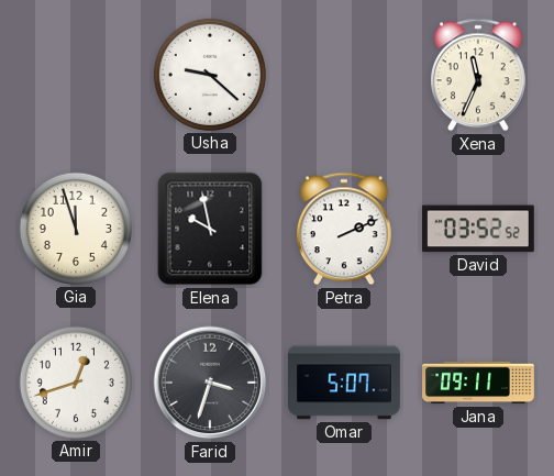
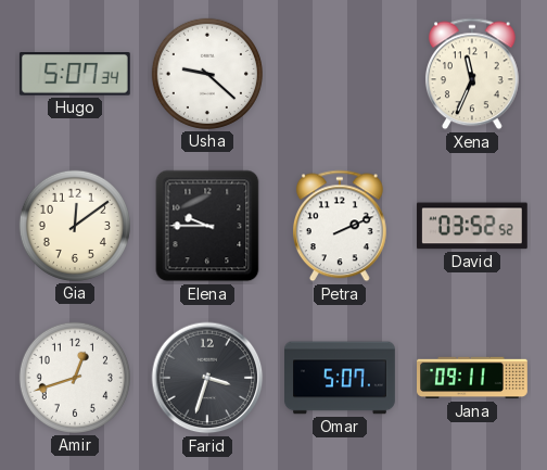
Hugo: none -> 5:07 (75, 75)
Gia: 11:57 -> 12:09 (75, 226)
Elena: 9:58 -> 9:45 (207, 226)
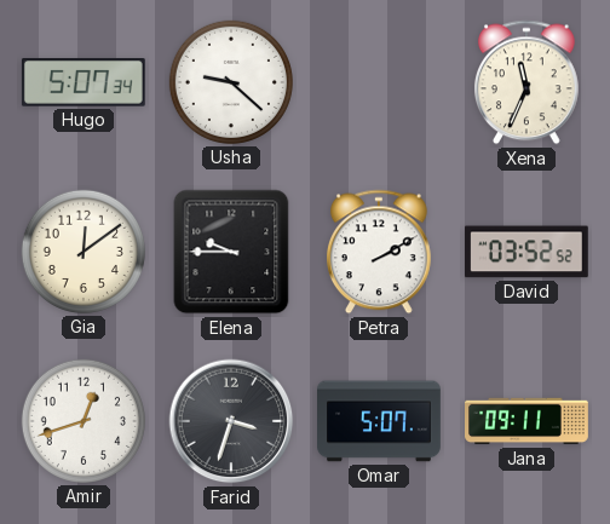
Petra: 2:11 -> 2:10 (379, 252)
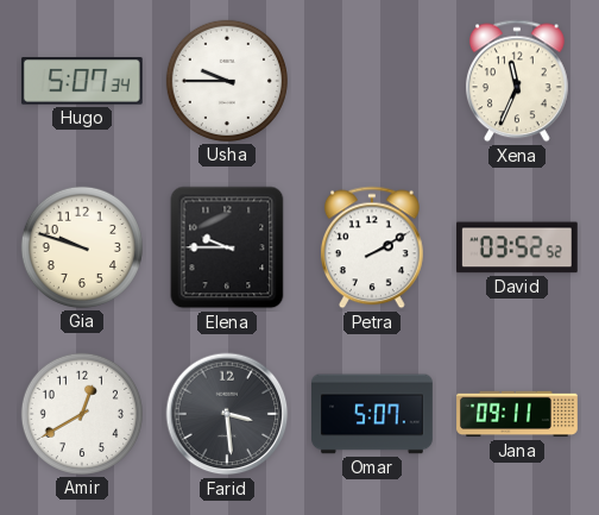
Usha: 9:22 -> 9:45 (227, 81)
Gia: 12:09 -> 9:48 (82, 247)
Amir: 12:42 -> 12:40 (82, 414)
Farid: 3:33 -> 3:29 (227, 414)
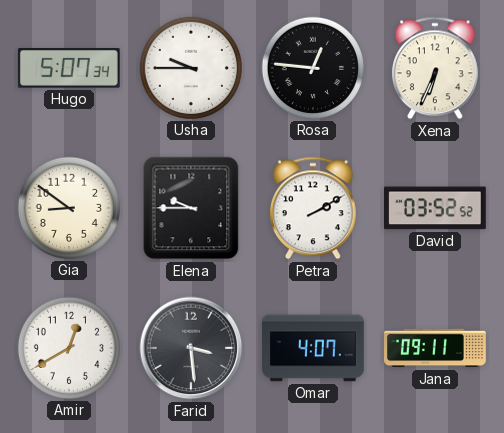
Rosa: none -> 12:46 (313, 68)
Xena: 11:34 -> 6:34 (435, 68)
Gia: 9:48 -> 8:51 (69, 208)
Omar: 5:07 -> 4:07 (314, 348)
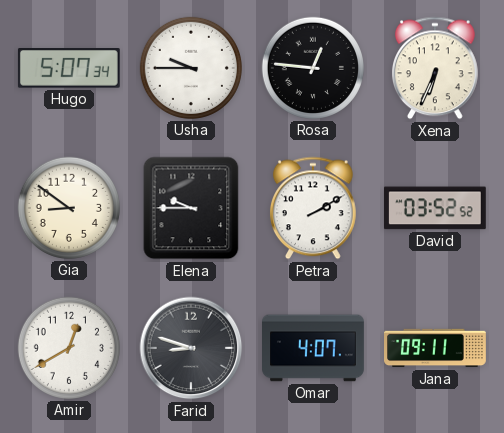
Farid: 3:29 -> 8:48 (191, 348)
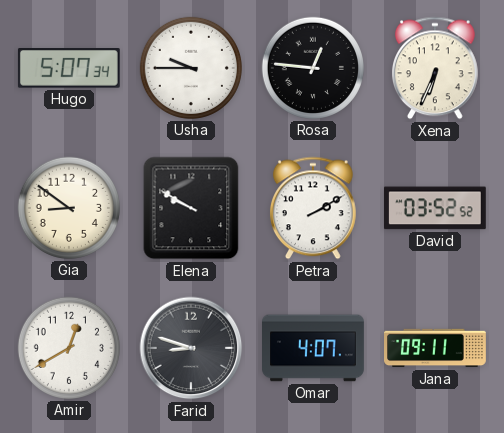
Elena: 9:45 -> 9:50 (191, 208)
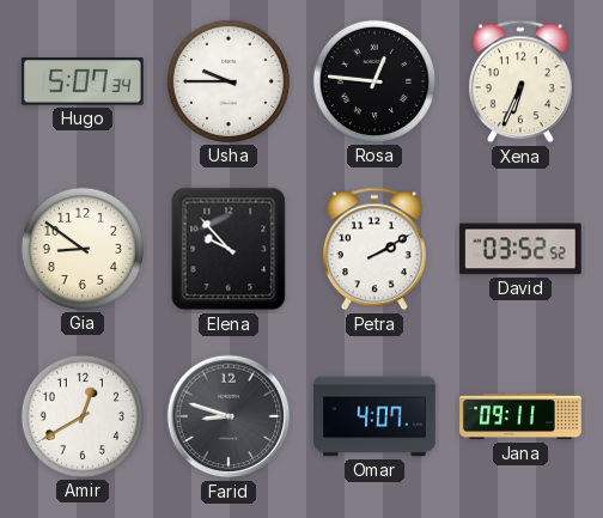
Elena: 9:50 -> 9:53 (229, 249)
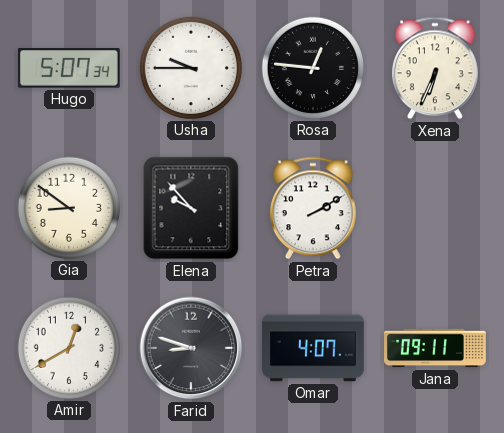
David: 03:52 -> none (520, 249)
